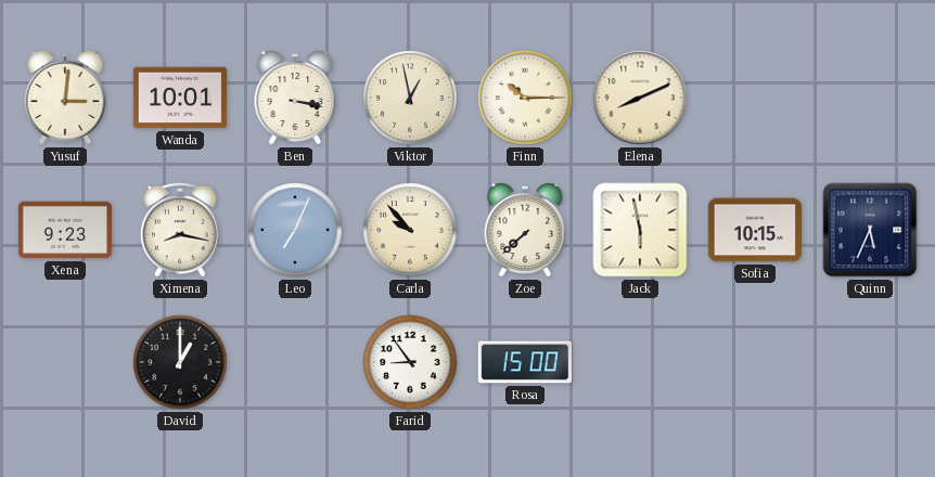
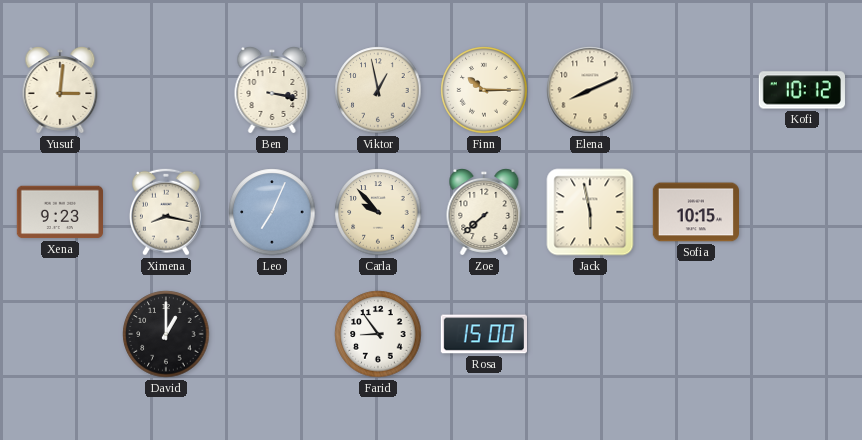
Wanda: 10:01 -> none (179, 98)
Kofi: none -> 10:12 (802, 90)
Quinn: 5:34 -> none (870, 230)
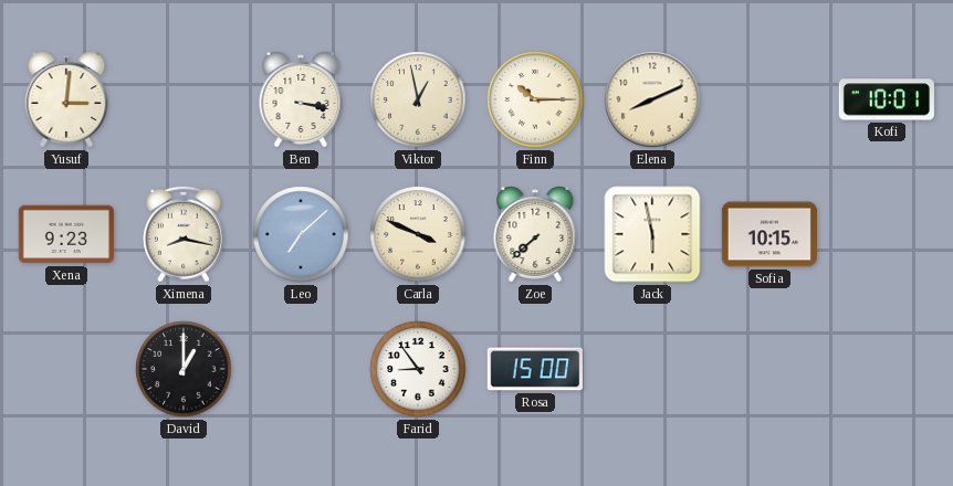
Kofi: 10:12 -> 10:01 (887, 99)
Leo: 7:04 -> 7:08 (301, 234)
Carla: 9:53 -> 3:49 (418, 234)
